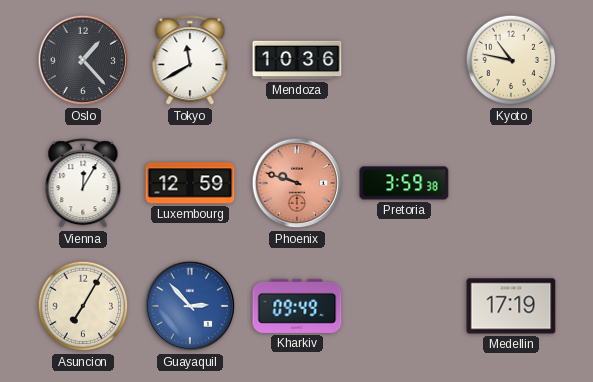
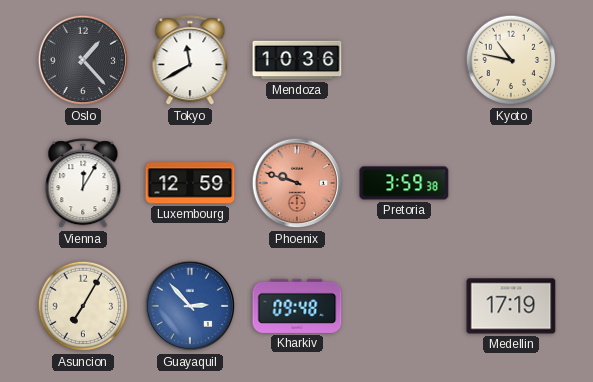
Kharkiv: 09:49 -> 09:48 (297, 306)
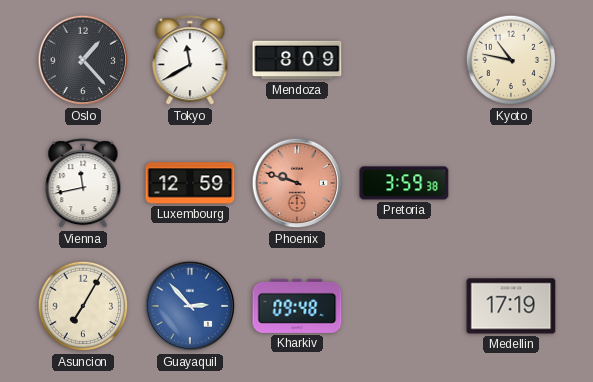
Mendoza: 10:36 -> 8:09 (297, 60)
Vienna: 12:05 -> 11:43 (83, 184)
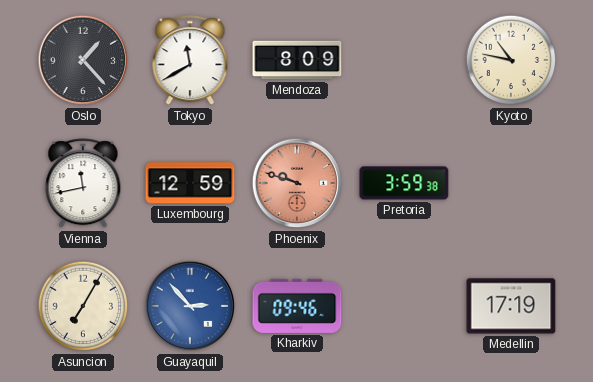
Kharkiv: 09:48 -> 09:46 (297, 306)
